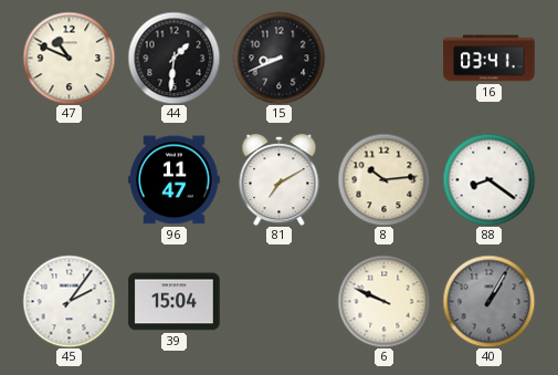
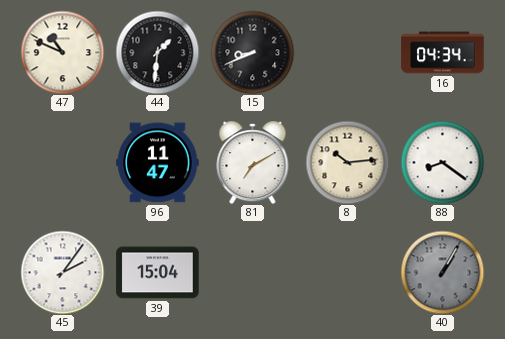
16: 03:41 -> 04:34 (443, 53)
6: 9:49 -> none (383, 301)
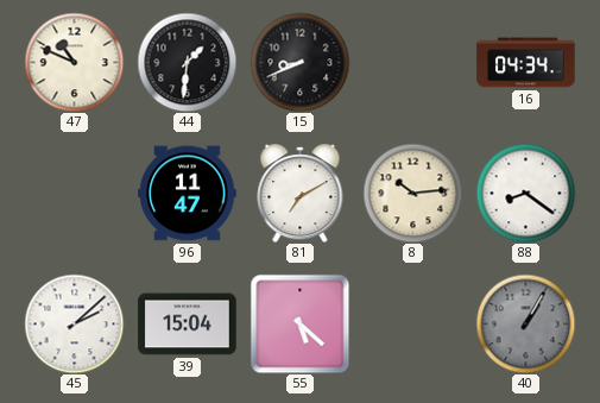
45: 2:06 -> 2:08 (74, 323)
55: none -> 5:22 (299, 323)
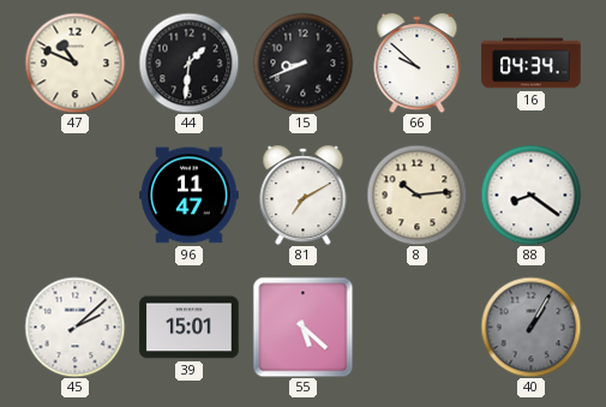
66: none -> 9:52 (418, 64)
39: 15:04 -> 15:01 (190, 328)
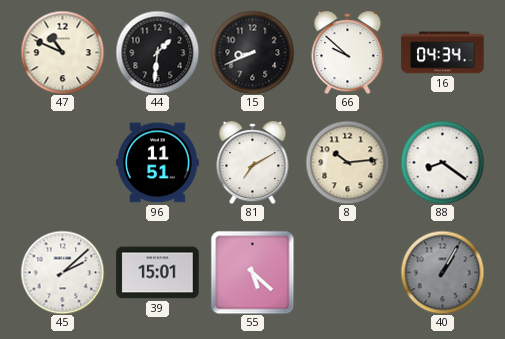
96: 11:47 -> 11:51 (158, 163)
